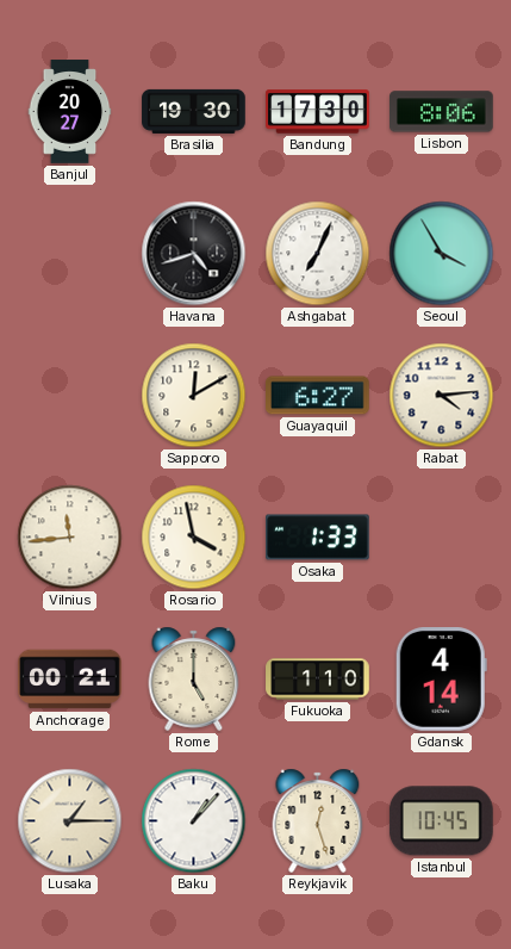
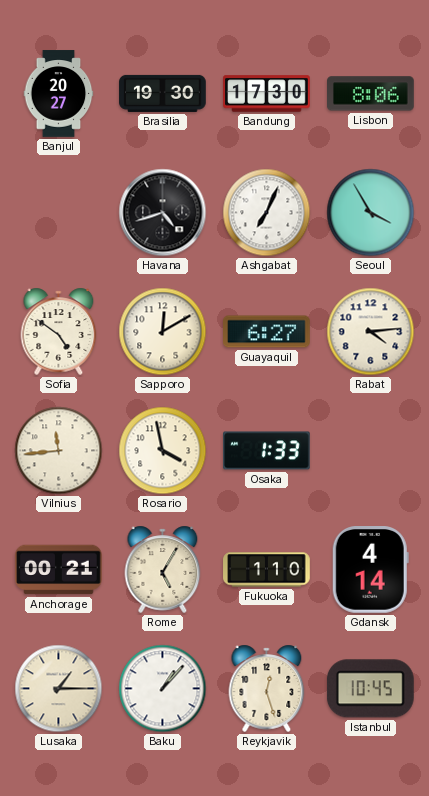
Sofia: none -> 4:51 (59, 331)
Rome: 5:00 -> 5:05 (163, 569)
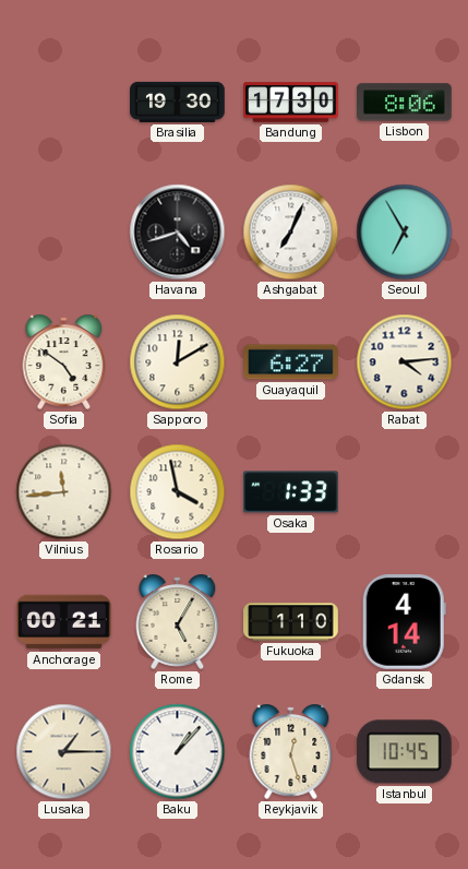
Banjul: 20:27 -> none (59, 94)
Seoul: 3:55 -> 6:55 (405, 233)
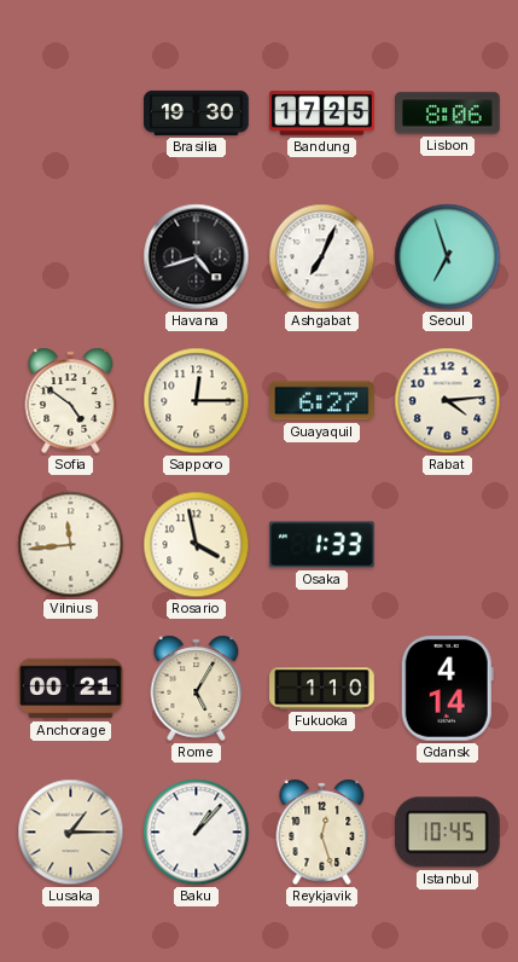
Bandung: 17:30 -> 17:25 (322, 114)
Seoul: 6:55 -> 6:57 (448, 257)
Sapporo: 12:10 -> 12:15 (197, 401)
